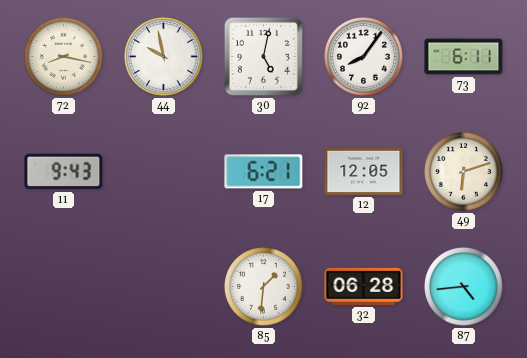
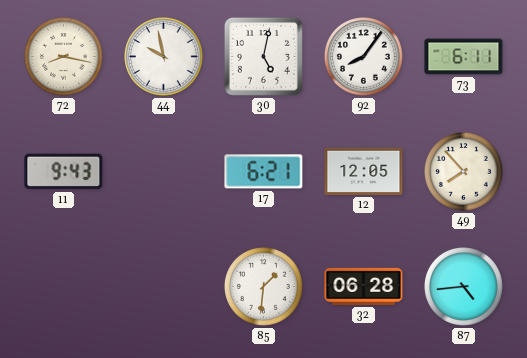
49: 6:12 -> 7:53 (464, 172)
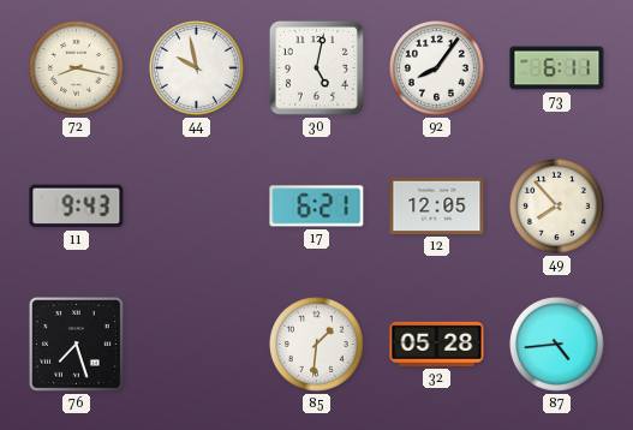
76: none -> 7:27 (77, 345)
32: 06:28 -> 05:28 (437, 344)
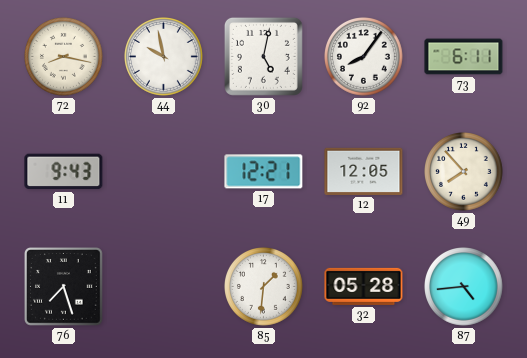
17: 6:21 -> 12:21 (264, 172)
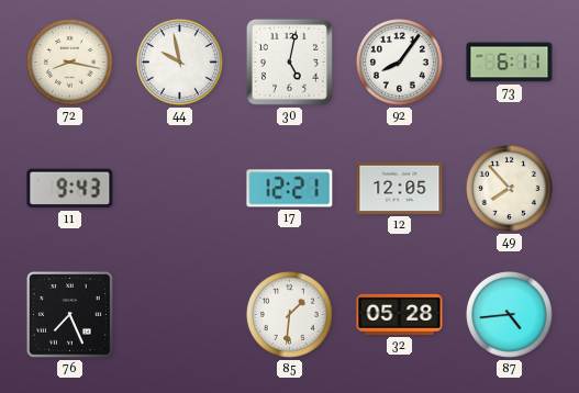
76: 7:27 -> 7:26 (70, 315)
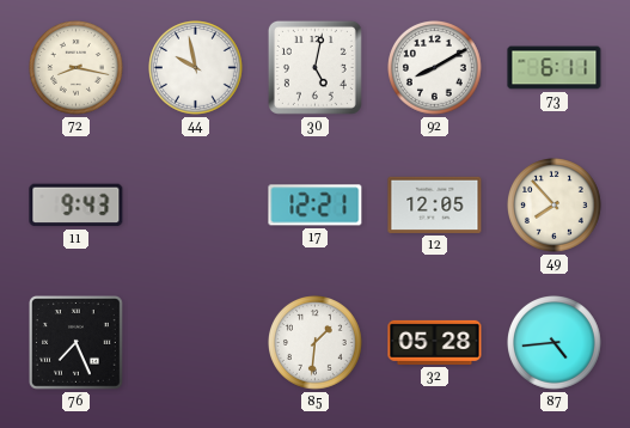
92: 8:06 -> 8:10 (435, 68)
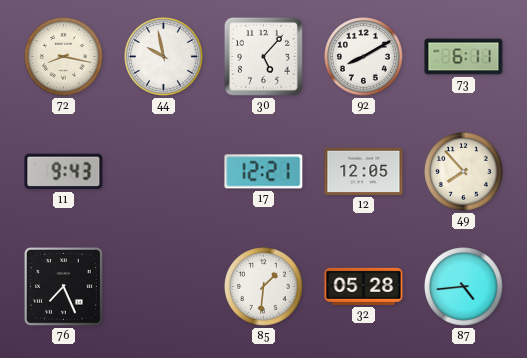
30: 5:02 -> 5:07 (263, 56)
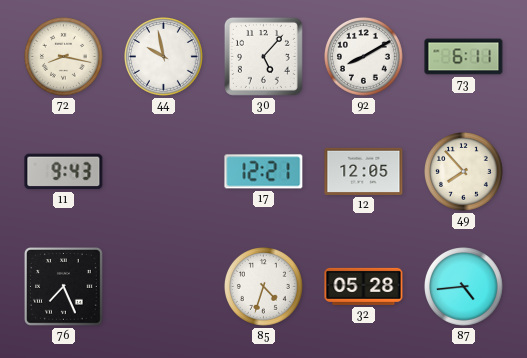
85: 1:31 -> 4:33 (264, 287)
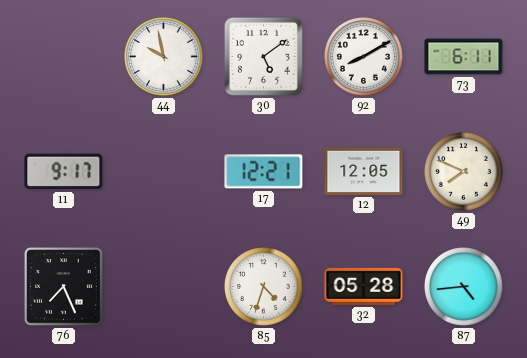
72: 8:17 -> none (64, 57)
30: 5:07 -> 5:09 (263, 56)
11: 9:43 -> 9:17 (64, 172)
49: 7:53 -> 7:49 (464, 172)
